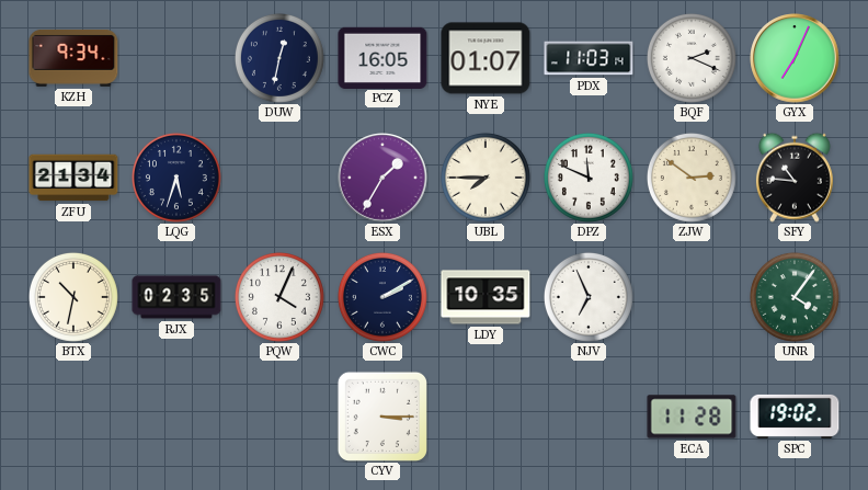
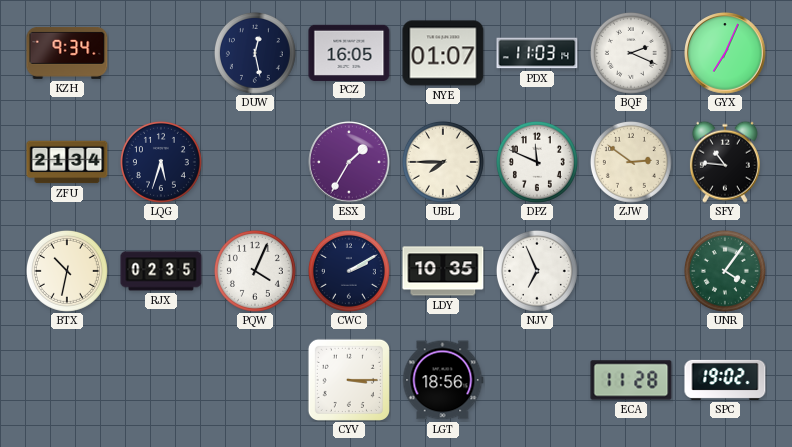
DUW: 12:32 -> 12:28 (255, 53)
LGT: none -> 18:56 (443, 380)
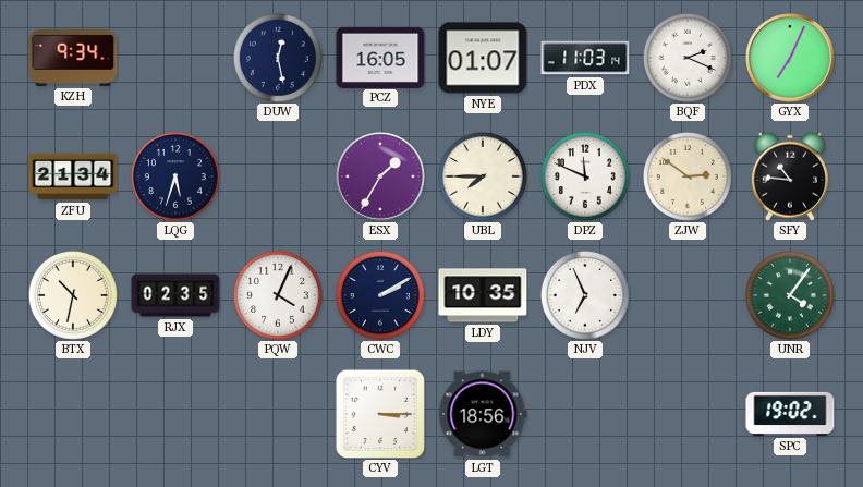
ECA: 11:28 -> none (631, 380)
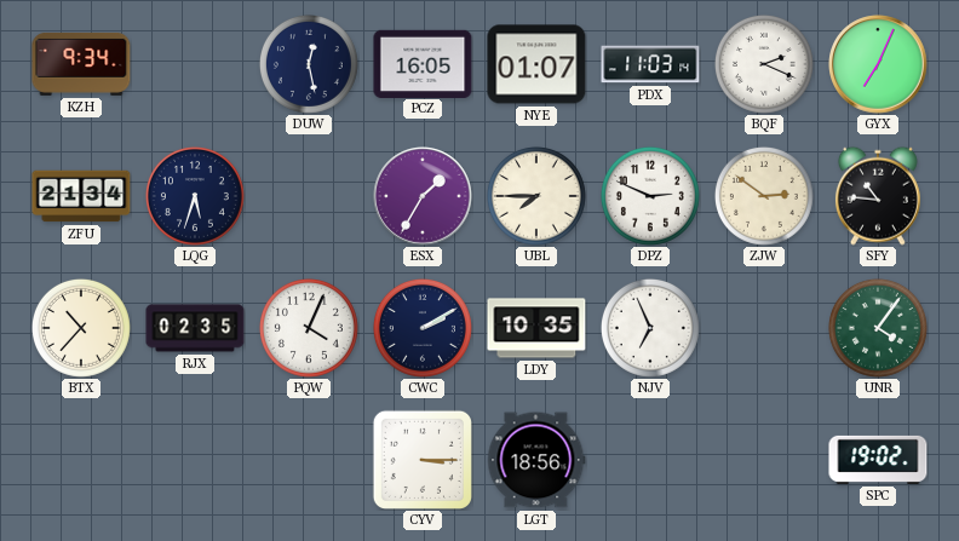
DPZ: 11:49 -> 2:49 (650, 196)
BTX: 10:32 -> 10:37 (81, 328)
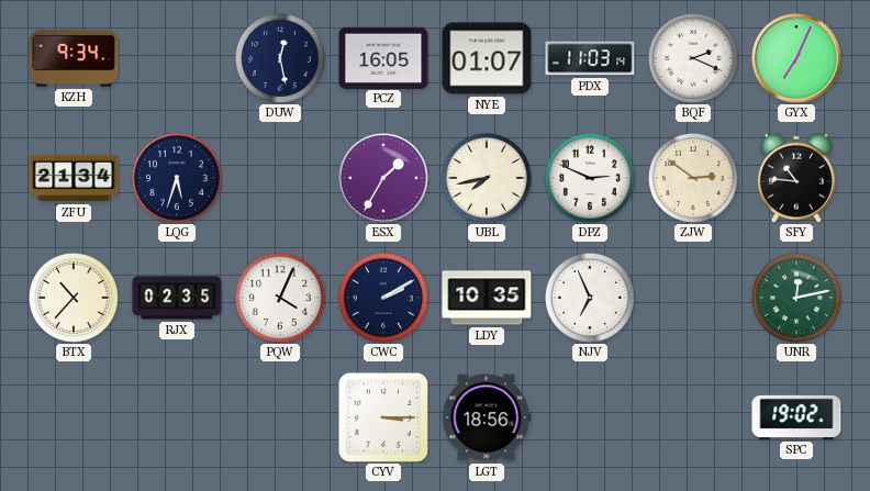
UBL: 7:45 -> 7:43 (487, 178)
UNR: 4:06 -> 12:13 (796, 298)
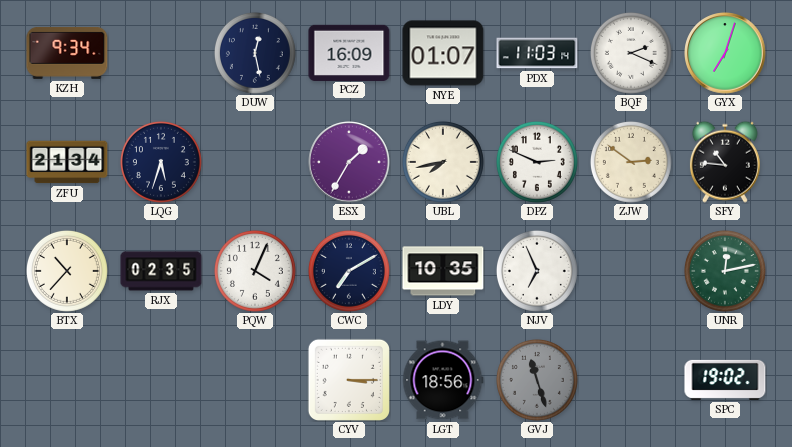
PCZ: 16:05 -> 16:09 (349, 52)
GYX: 7:04 -> 7:03 (725, 53)
CWC: 2:10 -> 7:10 (349, 271)
GVJ: none -> 11:27 (537, 380)
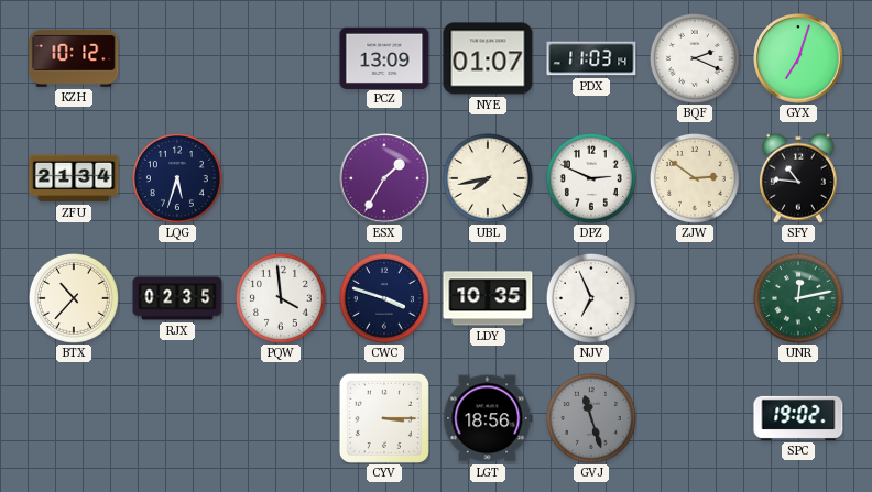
KZH: 9:34 -> 10:12 (74, 58)
DUW: 12:28 -> none (255, 53)
PCZ: 16:09 -> 13:09 (384, 57)
PQW: 4:04 -> 3:59 (281, 298)
CWC: 7:10 -> 3:48 (384, 298)
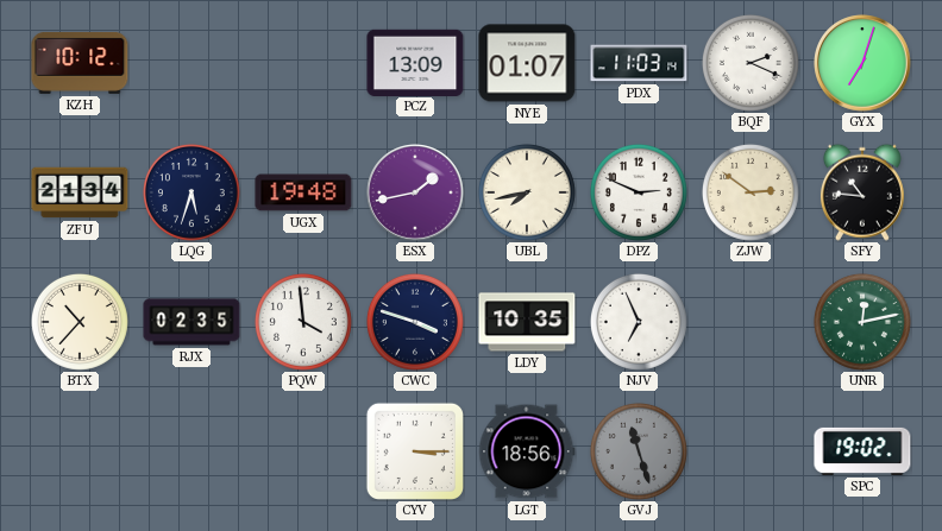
UGX: none -> 19:48 (303, 192)
ESX: 1:35 -> 1:43 (415, 192)
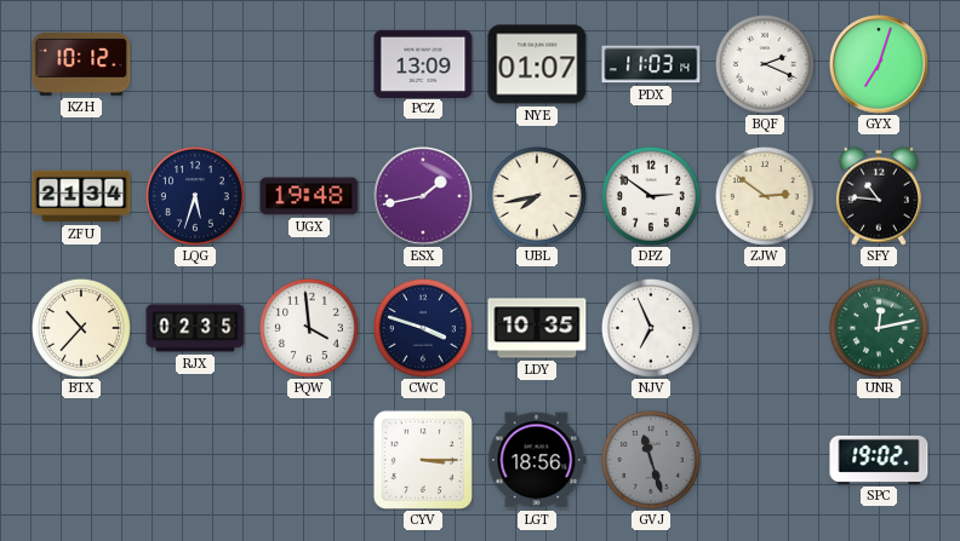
DPZ: 2:49 -> 2:51 (651, 196)
